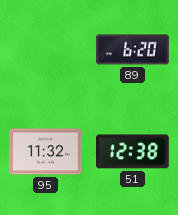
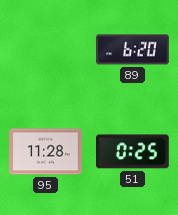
95: 11:32 -> 11:28 (46, 152)
51: 12:38 -> 0:25 (133, 152)
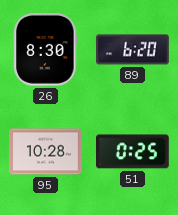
26: none -> 8:30 (46, 50)
95: 11:28 -> 10:28 (46, 152)
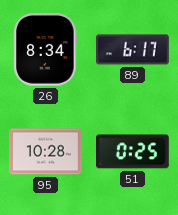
26: 8:30 -> 8:34 (46, 50)
89: 6:20 -> 6:17 (133, 50)
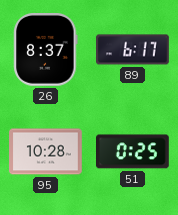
26: 8:34 -> 8:37 (46, 50)
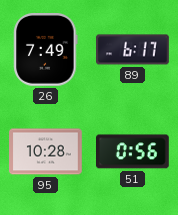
26: 8:37 -> 7:49 (46, 50)
51: 0:25 -> 0:56 (133, 152)
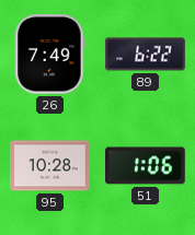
89: 6:17 -> 6:22 (146, 55)
51: 0:56 -> 1:06 (146, 166)
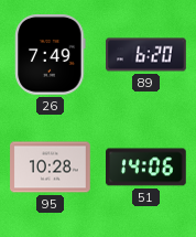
89: 6:22 -> 6:20 (146, 55)
51: 1:06 -> 14:06 (146, 168)
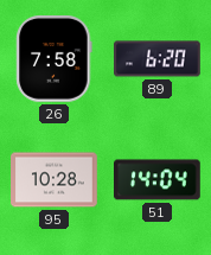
26: 7:49 -> 7:58 (55, 59)
51: 14:06 -> 14:04 (158, 180)
